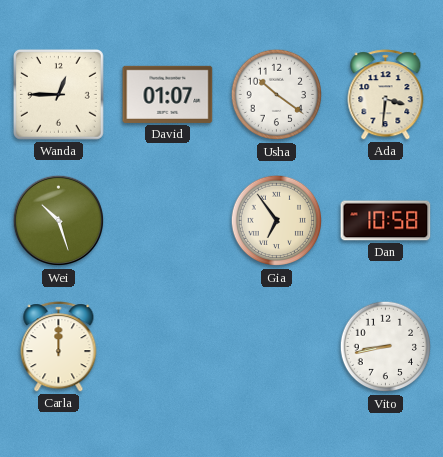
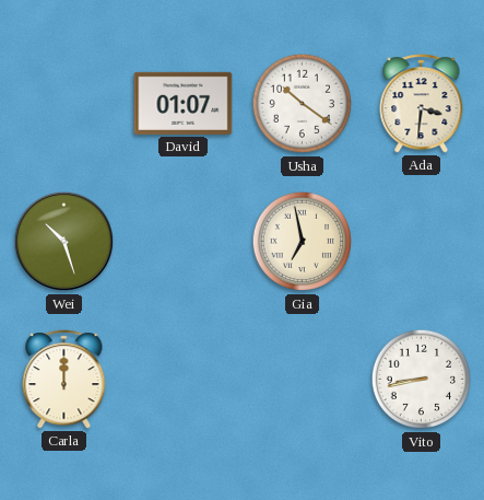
Wanda: 12:45 -> none (58, 94)
Gia: 6:54 -> 6:58 (303, 242)
Dan: 10:58 -> none (386, 221)
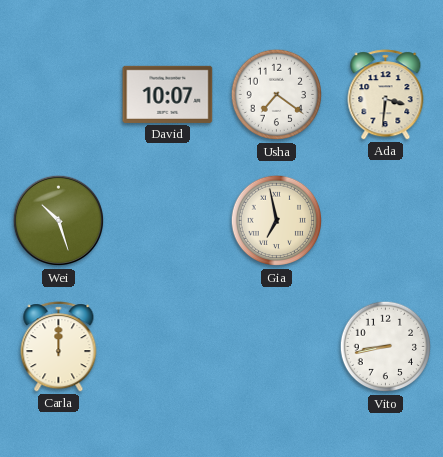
David: 01:07 -> 10:07 (168, 94)
Usha: 10:21 -> 7:21 (277, 95)
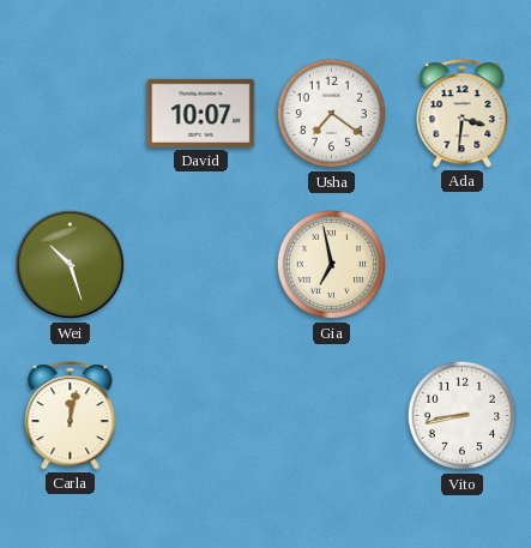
Carla: 12:00 -> 12:02 (71, 416)
